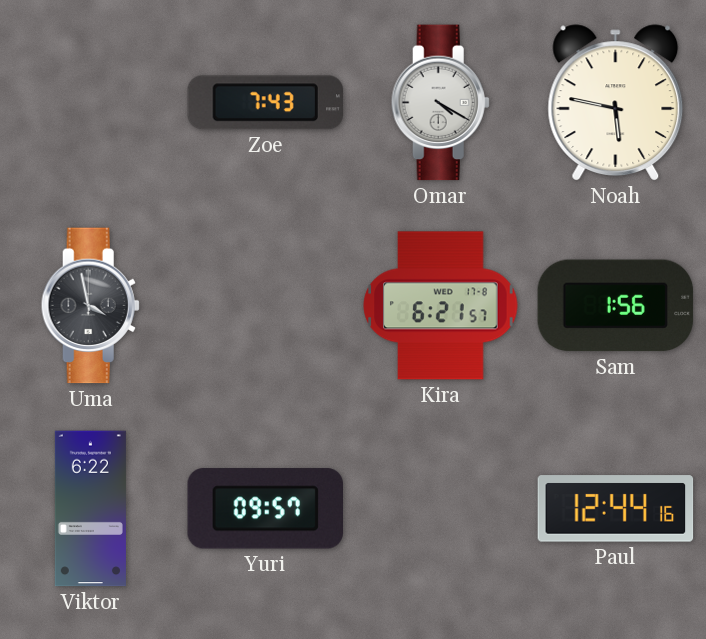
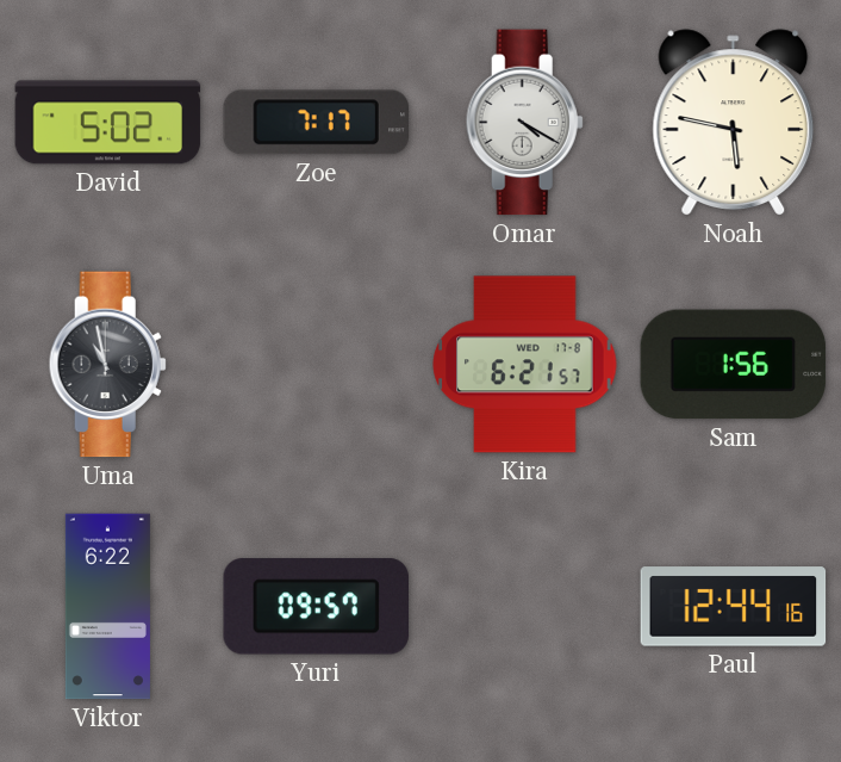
David: none -> 5:02 (108, 123)
Zoe: 7:43 -> 7:17 (317, 123)
Uma: 3:58 -> 10:58 (107, 365)
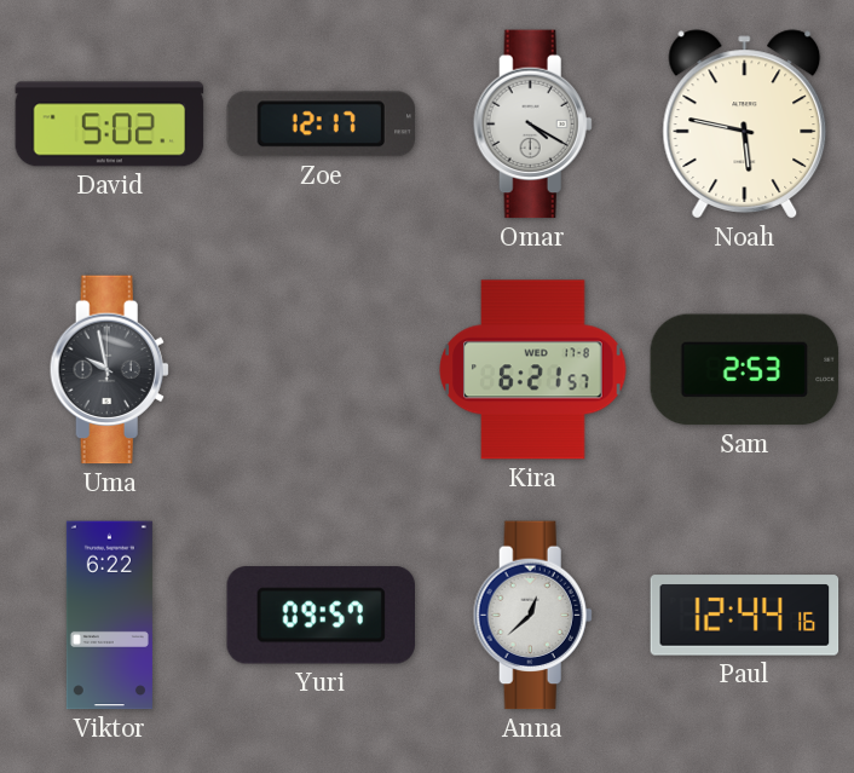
Zoe: 7:17 -> 12:17 (322, 125)
Uma: 10:58 -> 9:58 (109, 370)
Sam: 1:56 -> 2:53 (745, 370)
Anna: none -> 12:38 (532, 616)
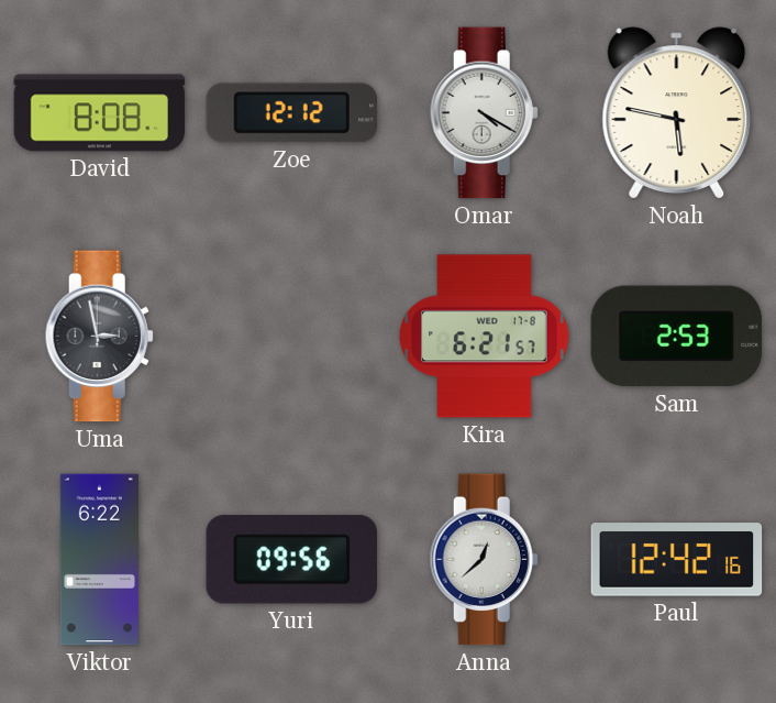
David: 5:02 -> 8:08 (100, 113)
Zoe: 12:17 -> 12:12 (292, 113)
Uma: 9:58 -> 2:58 (99, 337)
Yuri: 09:57 -> 09:56 (291, 560)
Paul: 12:44 -> 12:42 (677, 560)
